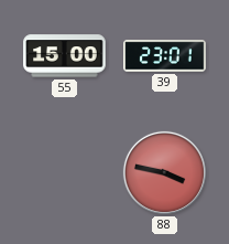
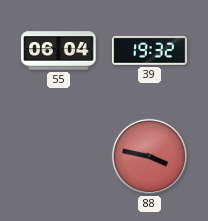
55: 15:00 -> 06:04 (59, 51)
39: 23:01 -> 19:32 (150, 51)
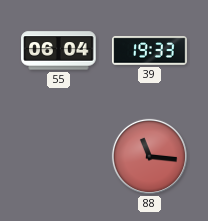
39: 19:32 -> 19:33 (150, 51)
88: 3:47 -> 11:16 (149, 156)
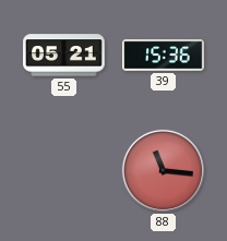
55: 06:04 -> 05:21 (64, 56)
39: 19:33 -> 15:36 (164, 56)
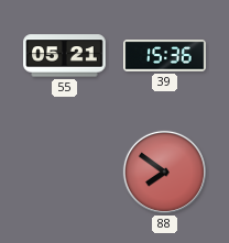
88: 11:16 -> 7:51 (164, 172)
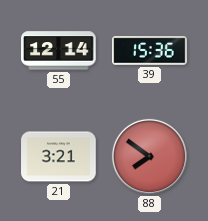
55: 05:21 -> 12:14 (59, 51)
21: none -> 3:21 (59, 157)
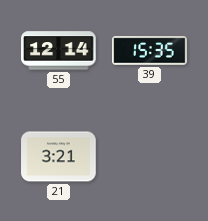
39: 15:36 -> 15:35 (150, 51)
88: 7:51 -> none (149, 156)
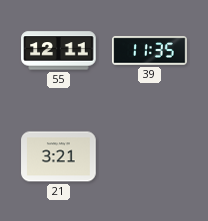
55: 12:14 -> 12:11 (59, 51)
39: 15:35 -> 11:35 (150, 51)
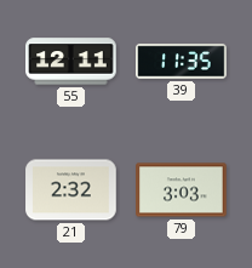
21: 3:21 -> 2:32 (71, 190)
79: none -> 3:03 (182, 190)
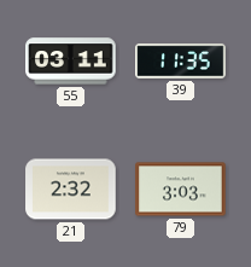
55: 12:11 -> 03:11 (71, 62)
